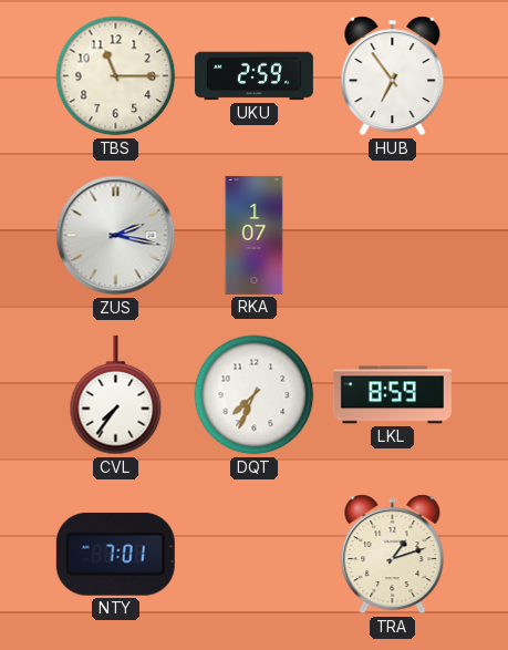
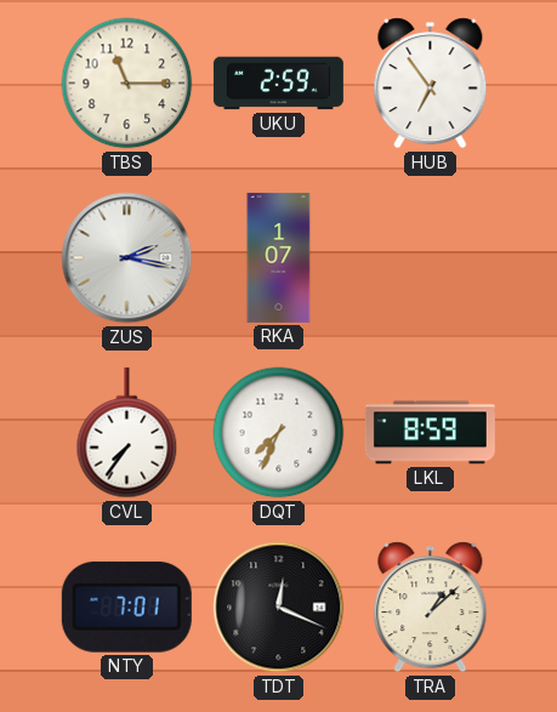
TDT: none -> 12:19 (279, 608)
TRA: 1:12 -> 1:08 (431, 608)
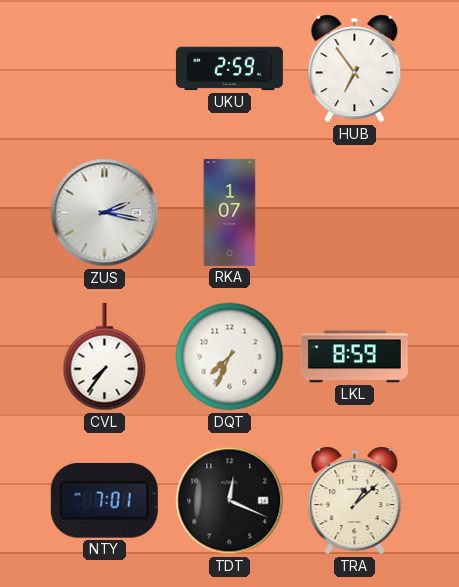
TBS: 11:15 -> none (127, 84)
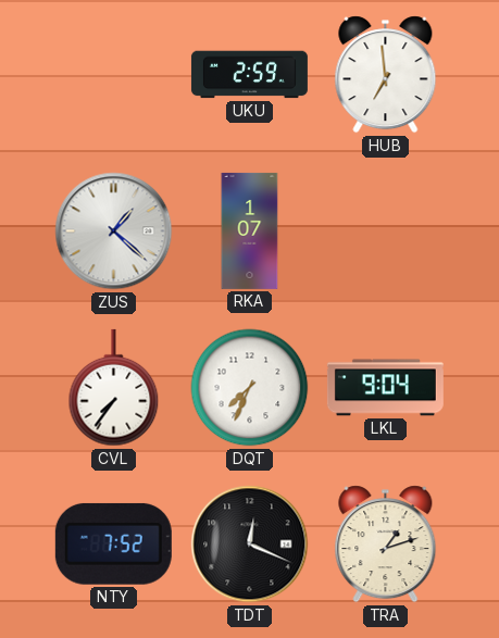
HUB: 6:54 -> 6:59 (386, 75)
ZUS: 2:17 -> 1:22 (114, 232)
LKL: 8:59 -> 9:04 (385, 388)
NTY: 7:01 -> 7:52 (113, 543)
TRA: 1:08 -> 1:12 (386, 545)
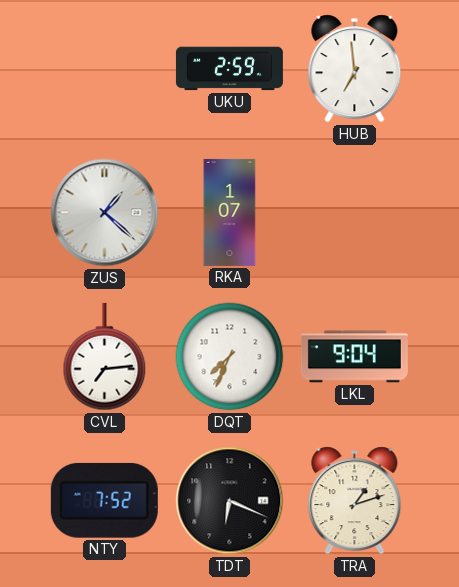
CVL: 7:36 -> 7:14 (105, 357)
TDT: 12:19 -> 6:19 (230, 501)
